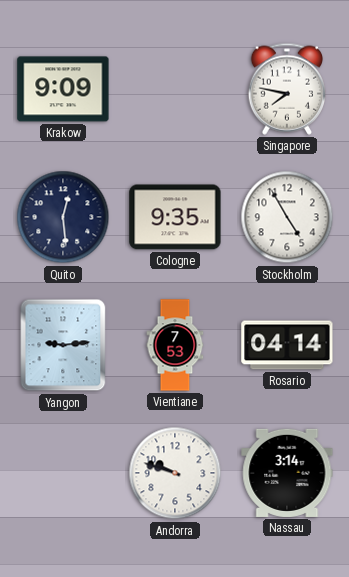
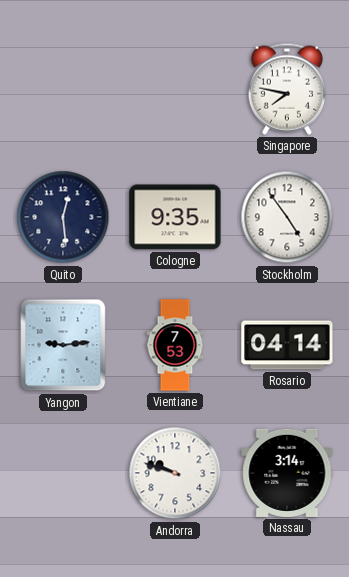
Krakow: 9:09 -> none (63, 89)
Stockholm: 4:55 -> 4:54 (287, 217)
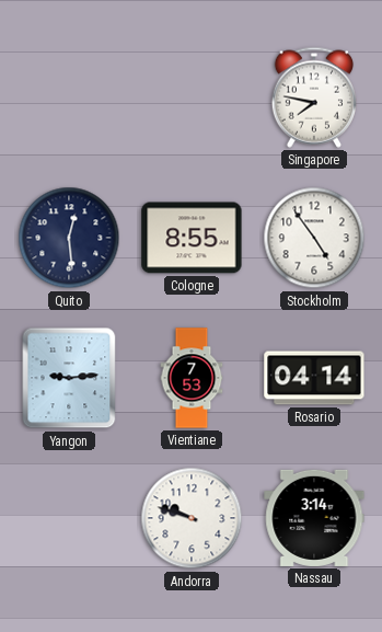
Cologne: 9:35 -> 8:55 (192, 238)
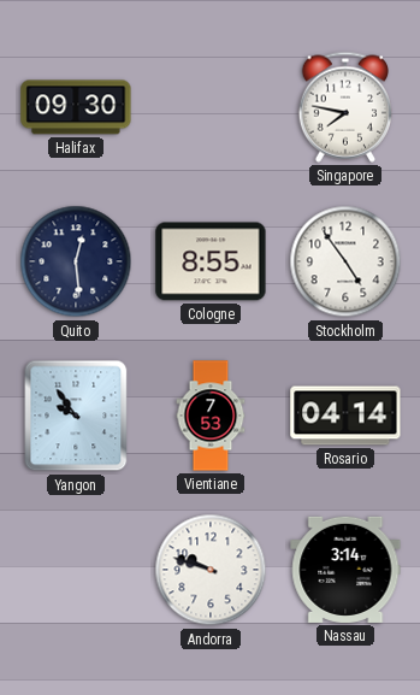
Halifax: none -> 09:30 (76, 107)
Yangon: 9:14 -> 9:54 (76, 416)
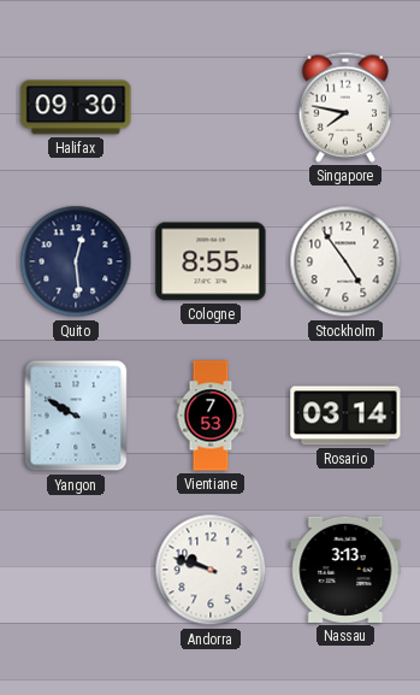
Yangon: 9:54 -> 9:50 (76, 416)
Rosario: 04:14 -> 03:14 (345, 416)
Nassau: 3:14 -> 3:13 (345, 570)
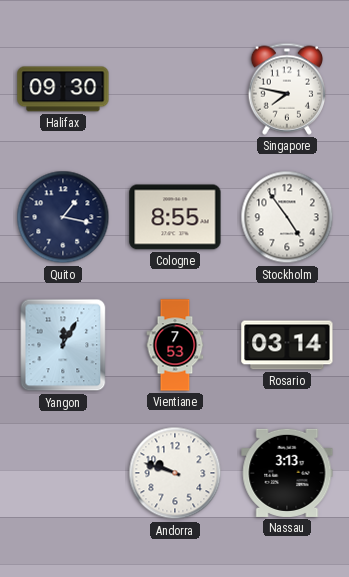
Quito: 12:29 -> 1:17 (63, 217)
Yangon: 9:50 -> 12:05 (63, 345)
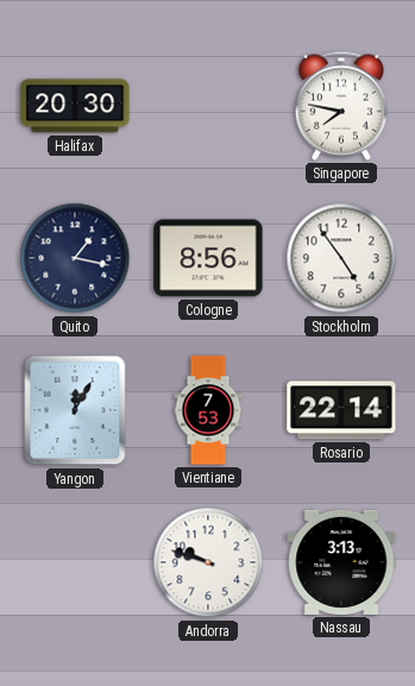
Halifax: 09:30 -> 20:30 (75, 106)
Cologne: 8:55 -> 8:56 (208, 258)
Rosario: 03:14 -> 22:14 (341, 410)
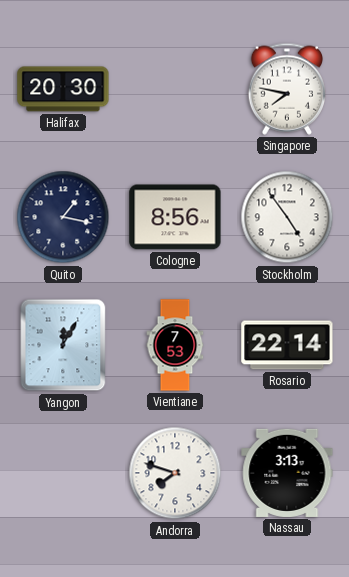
Andorra: 9:48 -> 7:48 (175, 473)
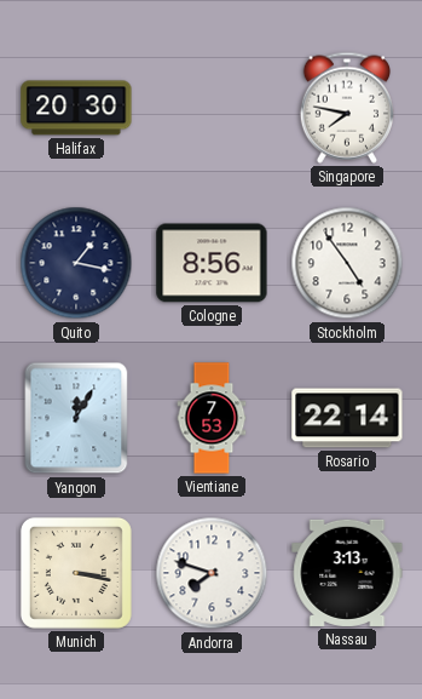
Munich: none -> 3:17 (76, 573)
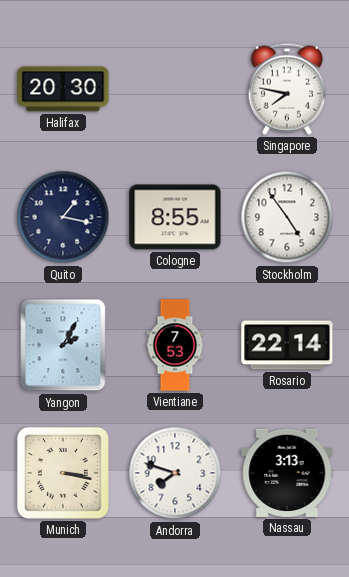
Cologne: 8:56 -> 8:55 (175, 217)
Yangon: 12:05 -> 2:05 (63, 345)
